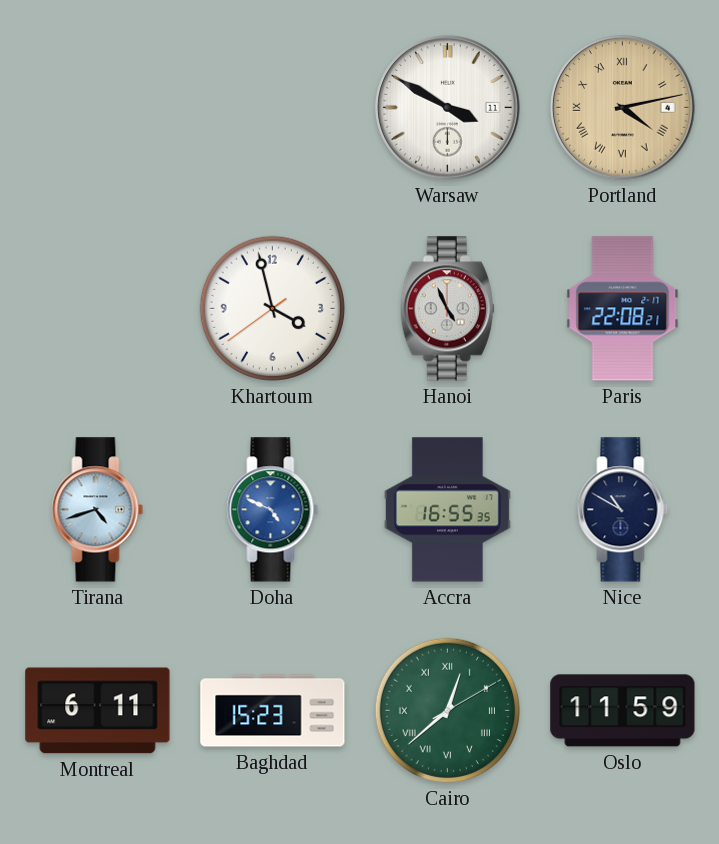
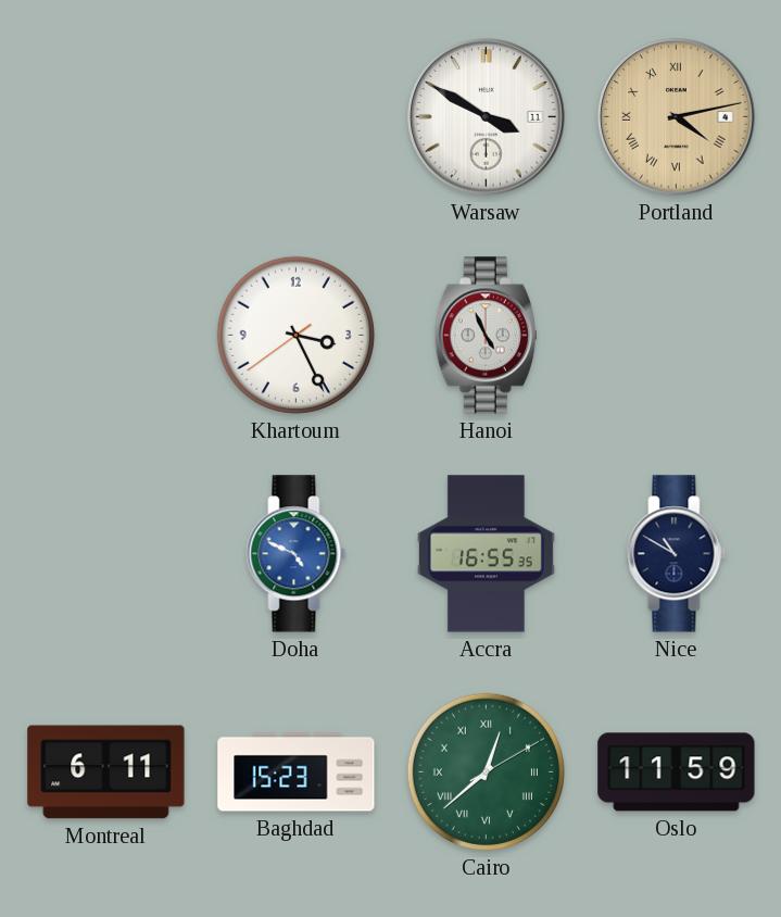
Khartoum: 3:57 -> 3:25 (295, 335)
Paris: 22:08 -> none (623, 309)
Tirana: 4:42 -> none (98, 510)
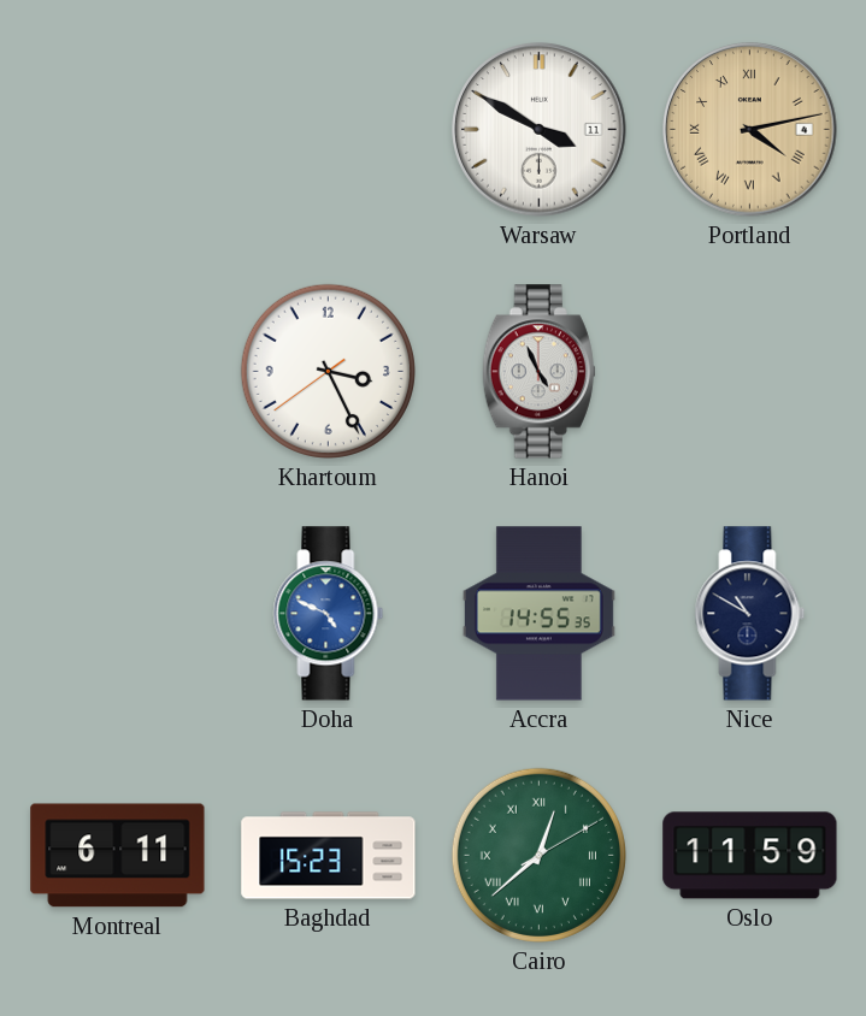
Accra: 16:55 -> 14:55 (538, 614)
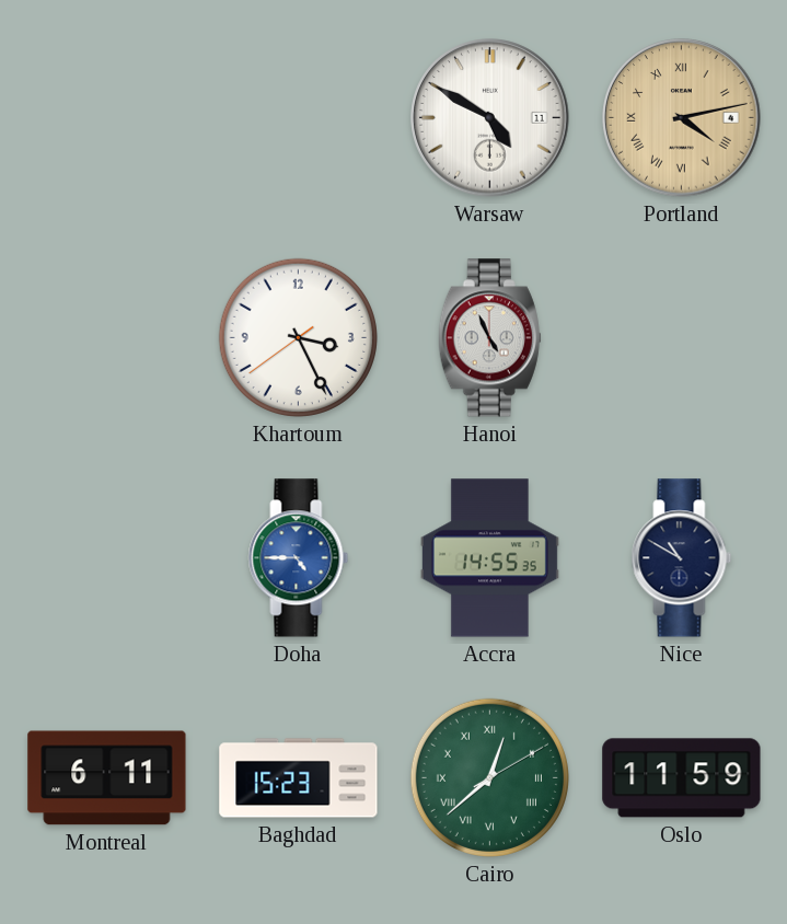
Warsaw: 3:50 -> 4:50 (490, 118)
Doha: 4:49 -> 4:45 (299, 558)
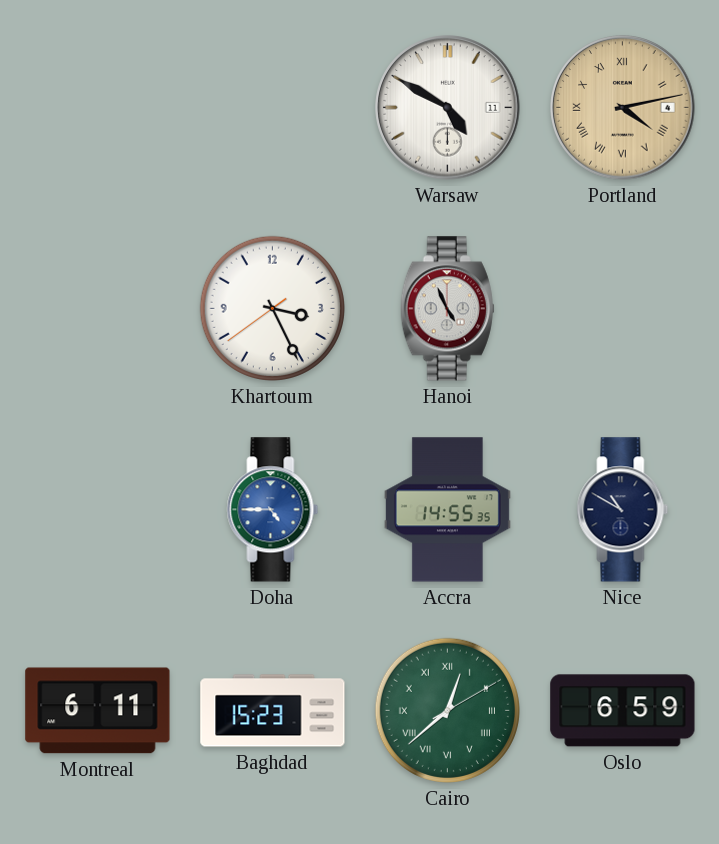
Oslo: 11:59 -> 6:59 (623, 711)
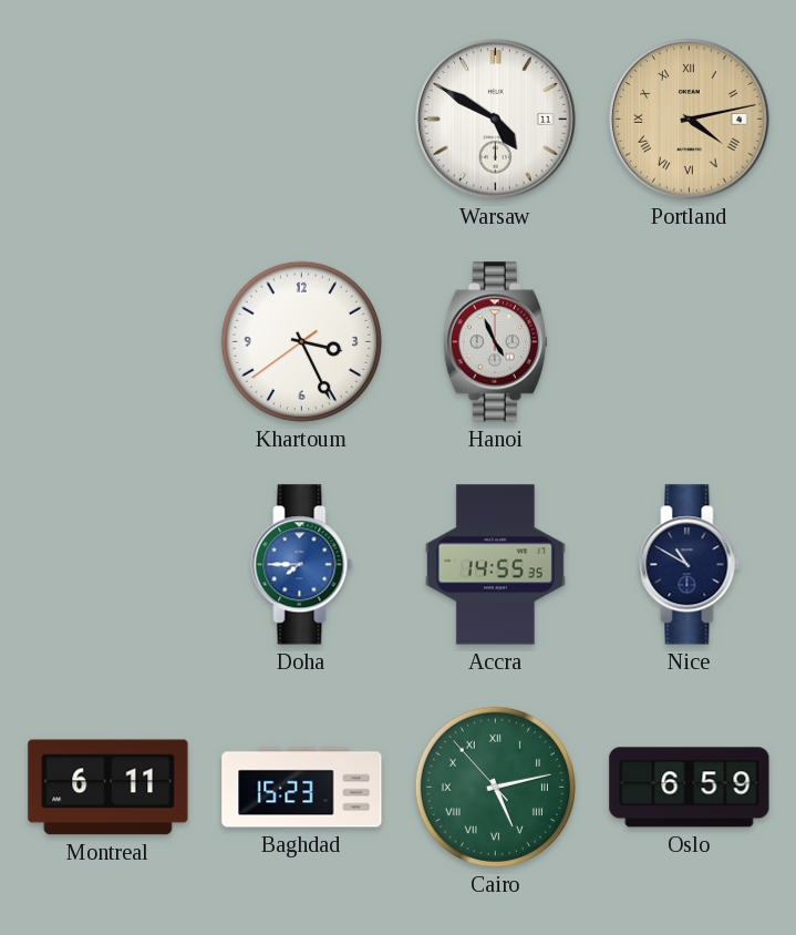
Doha: 4:45 -> 7:45 (302, 565)
Cairo: 12:38 -> 5:12 (495, 787)
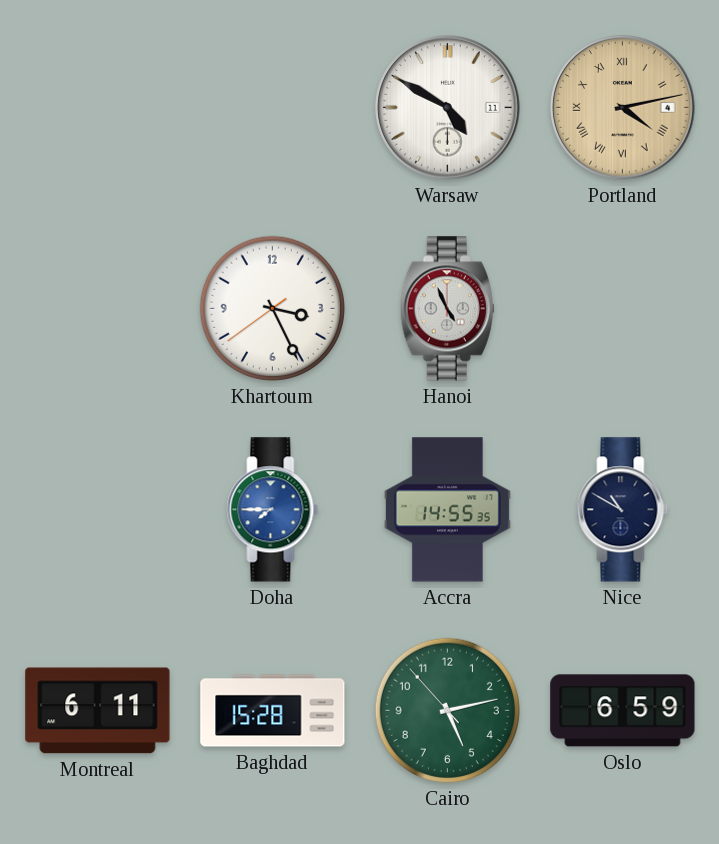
Baghdad: 15:23 -> 15:28 (273, 711)
Cairo numerals: Roman -> Arabic (447, 710)
